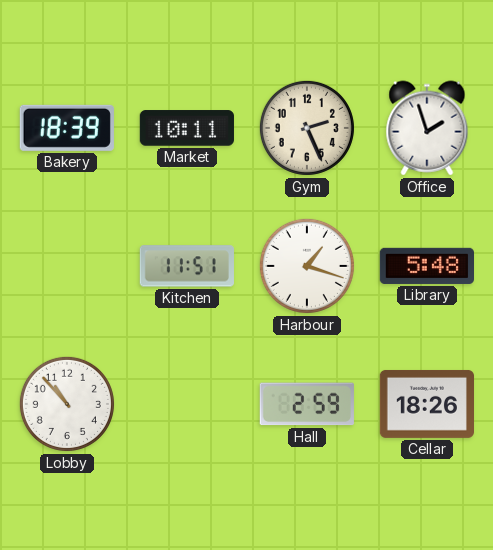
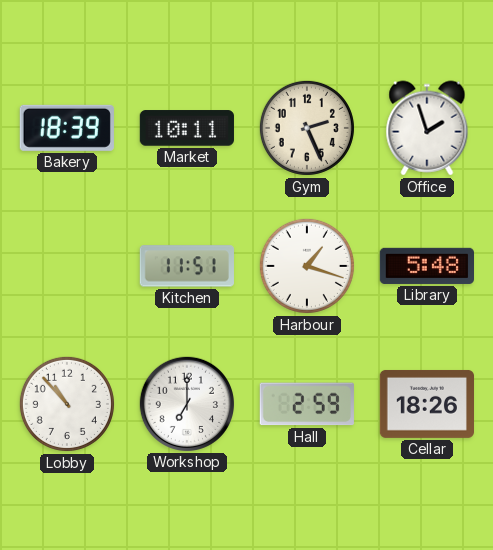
Workshop: none -> 7:00 (186, 403)
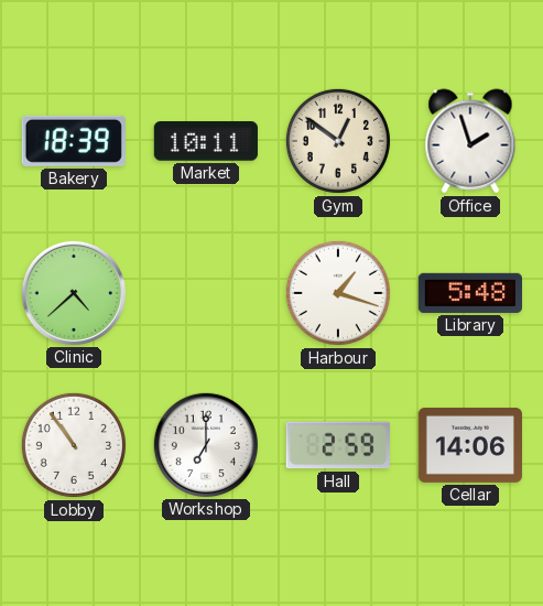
Gym: 2:26 -> 12:51 (338, 141)
Clinic: none -> 4:38 (73, 292)
Kitchen: 11:51 -> none (187, 266)
Lobby: 10:53 -> 10:54 (74, 445)
Cellar: 18:26 -> 14:06 (469, 445)
